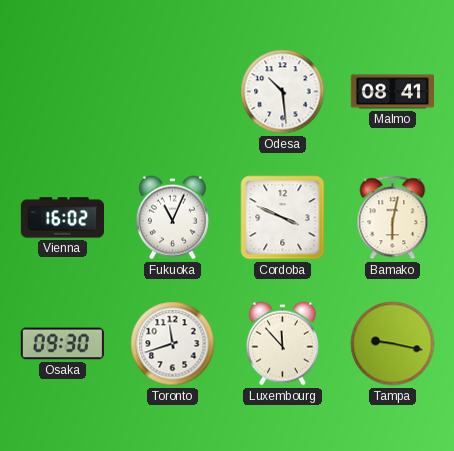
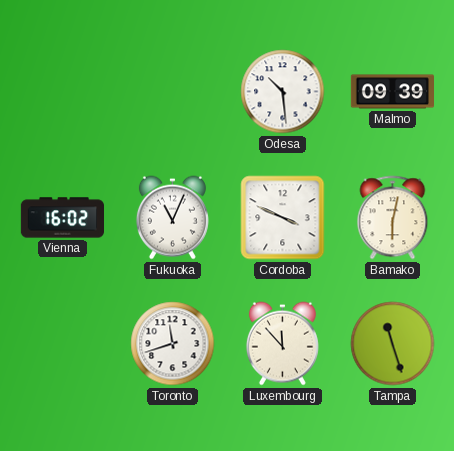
Malmo: 08:41 -> 09:39 (393, 92)
Osaka: 09:30 -> none (62, 344)
Tampa: 9:17 -> 11:27 (393, 344)
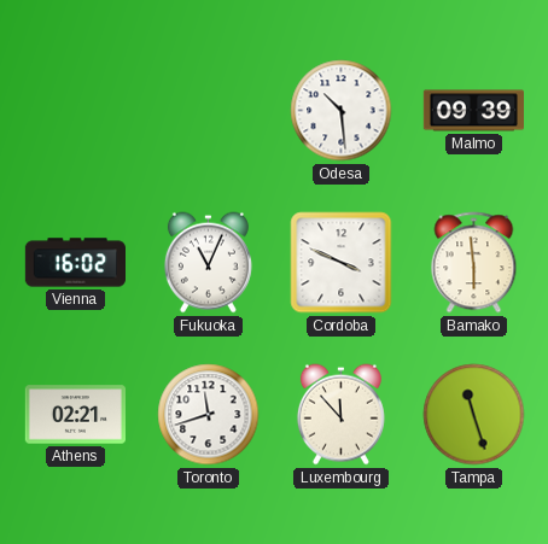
Bamako: 6:02 -> 5:59 (474, 263)
Athens: none -> 02:21 (75, 415)
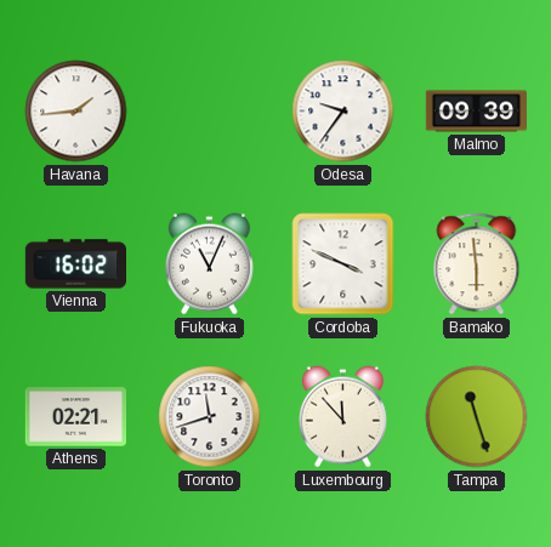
Havana: none -> 1:44 (76, 112)
Odesa: 10:29 -> 9:36 (343, 112)
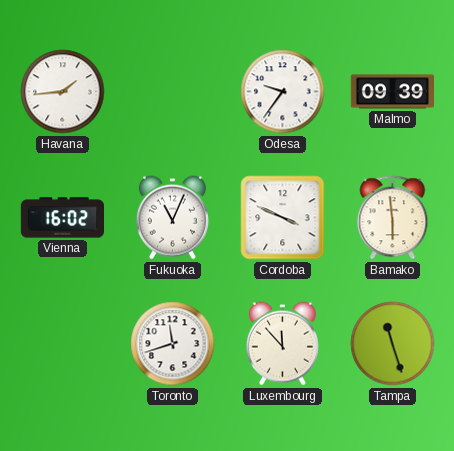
Athens: 02:21 -> none (75, 417)
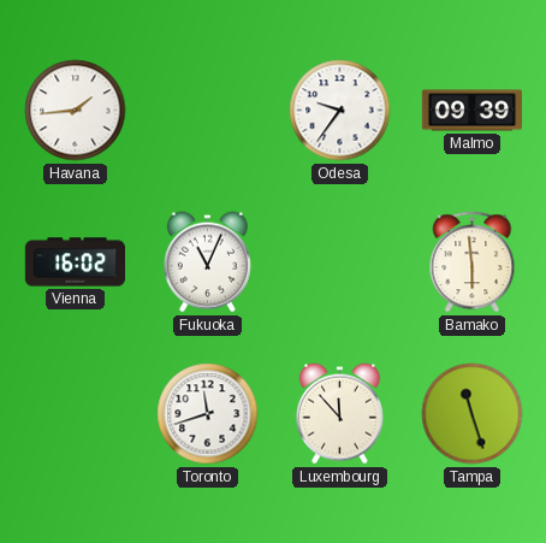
Cordoba: 3:49 -> none (283, 218)
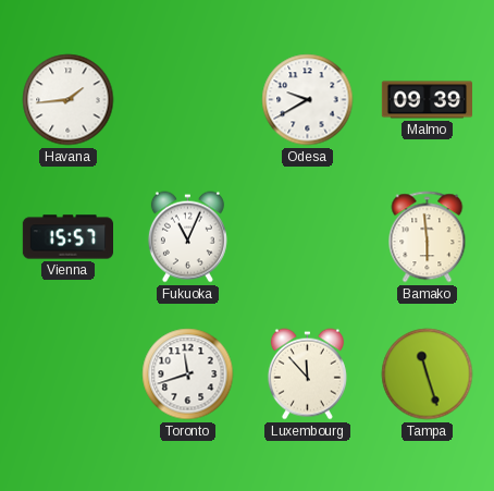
Odesa: 9:36 -> 9:40 (308, 100)
Vienna: 16:02 -> 15:57 (67, 237)
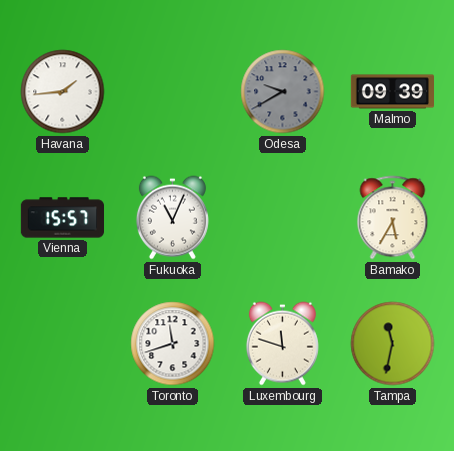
Odesa dial: white -> grey (283, 92)
Bamako: 5:59 -> 5:35 (393, 218)
Luxembourg: 11:53 -> 11:48 (282, 344)
Tampa: 11:27 -> 11:32 (393, 344)
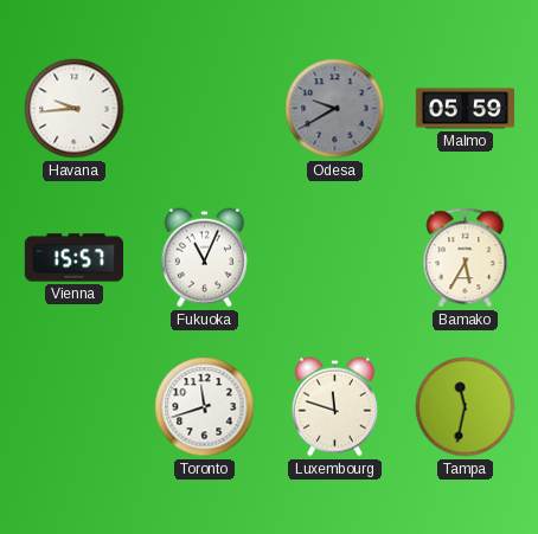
Havana: 1:44 -> 9:44 (75, 109)
Malmo: 09:39 -> 05:59 (466, 109)
